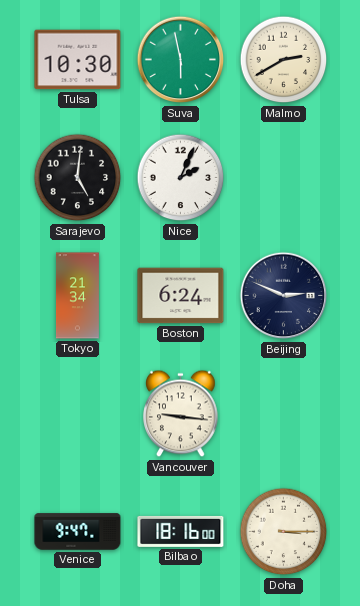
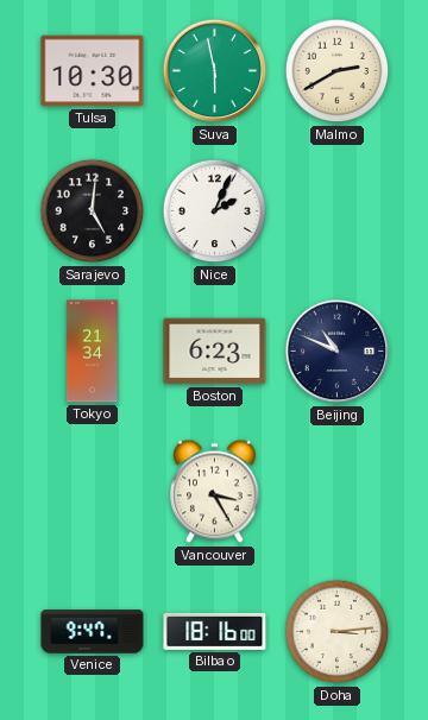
Boston: 6:24 -> 6:23 (215, 352)
Beijing: 2:49 -> 10:49 (338, 352)
Vancouver: 9:16 -> 3:25 (215, 492)
Doha: 3:15 -> 3:14 (338, 632)
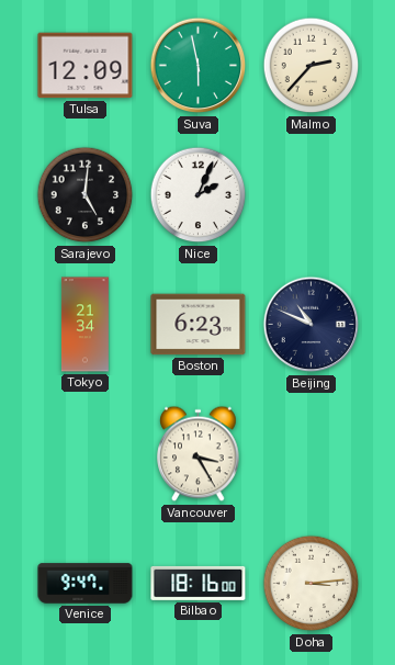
Tulsa: 10:30 -> 12:09 (86, 66)
Malmo: 2:40 -> 2:37 (312, 66)
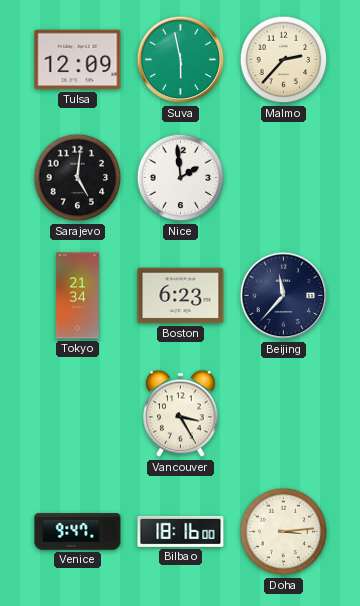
Nice: 2:04 -> 1:59 (181, 178)
Beijing: 10:49 -> 11:37 (284, 296)
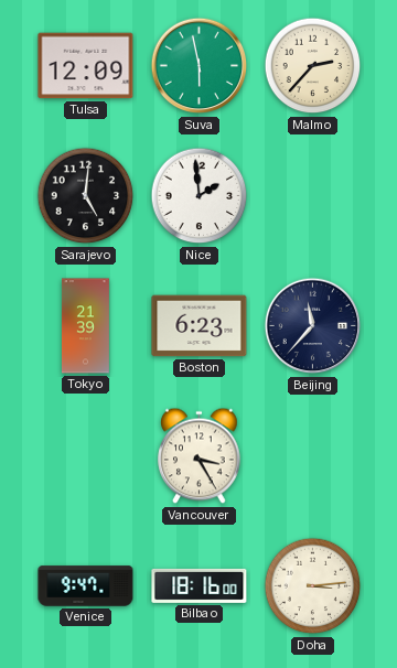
Tokyo: 21:34 -> 21:39 (85, 326)
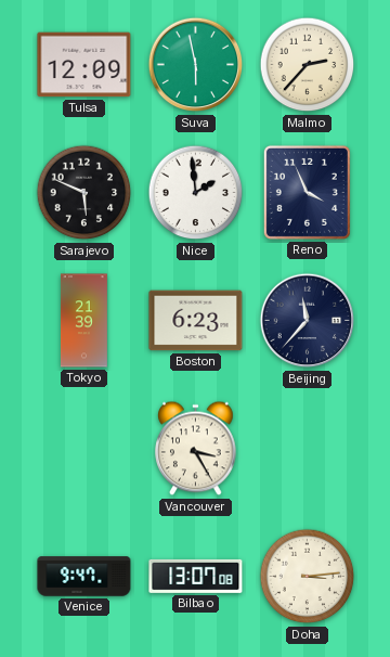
Sarajevo: 5:01 -> 5:49 (84, 193)
Reno: none -> 3:56 (307, 192)
Bilbao: 18:16 -> 13:07 (196, 576)
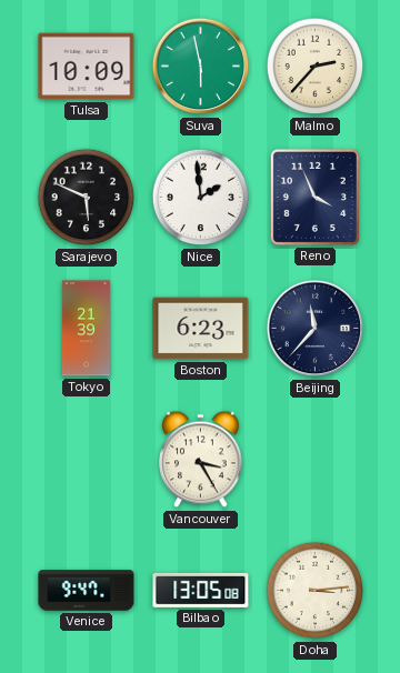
Tulsa: 12:09 -> 10:09 (87, 67)
Bilbao: 13:07 -> 13:05 (201, 590)
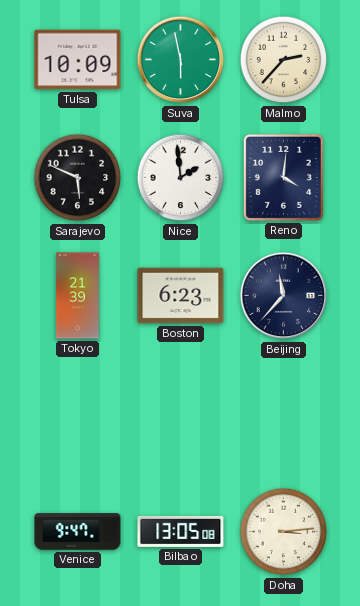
Reno: 3:56 -> 4:01 (283, 177)
Vancouver: 3:25 -> none (201, 460)
